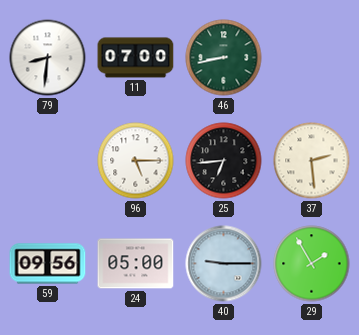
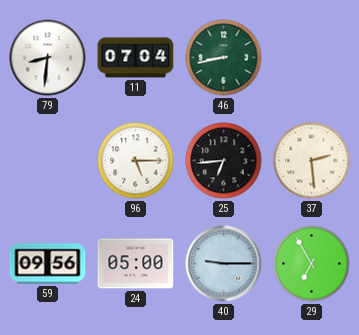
11: 07:00 -> 07:04 (136, 58)
29: 1:55 -> 6:55 (312, 264)
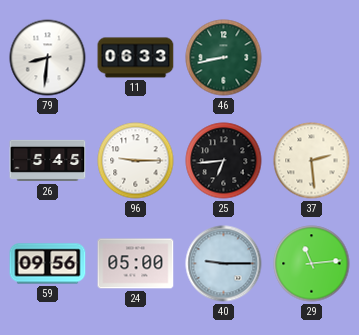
11: 07:04 -> 06:33 (136, 58)
26: none -> 5:45 (48, 161)
96: 5:15 -> 9:15 (136, 161)
29: 6:55 -> 11:14 (312, 264)
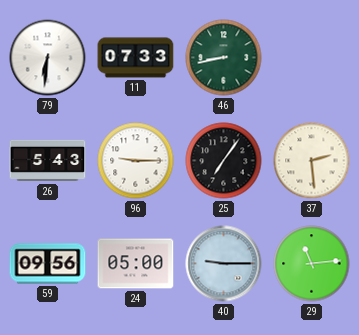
79: 8:31 -> 6:31 (48, 58)
11: 06:33 -> 07:33 (136, 58)
26: 5:45 -> 5:43 (48, 161)
25: 6:44 -> 7:06 (224, 161)
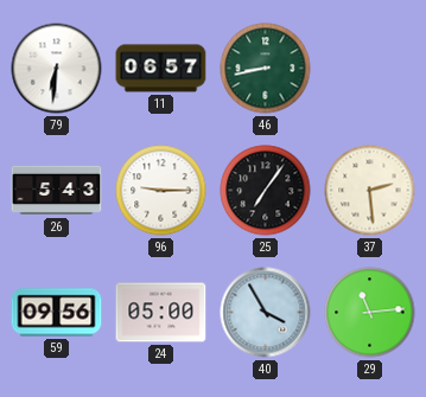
11: 07:33 -> 06:57 (161, 69)
40: 9:15 -> 3:55 (266, 313)
